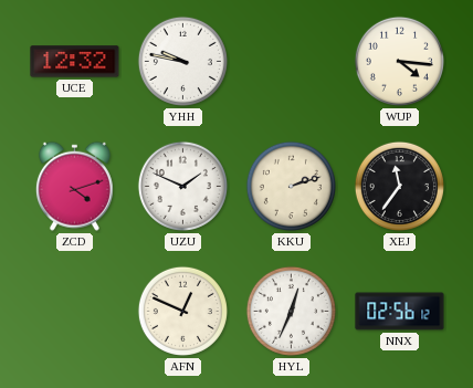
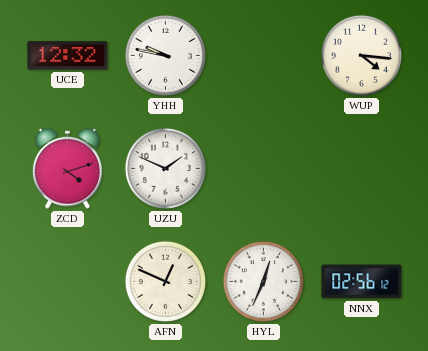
KKU: 2:12 -> none (291, 186)
XEJ: 11:36 -> none (399, 186)
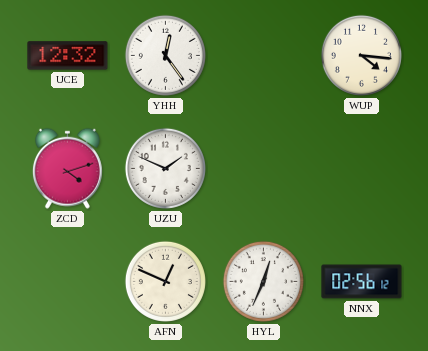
YHH: 9:47 -> 12:24 (165, 55)
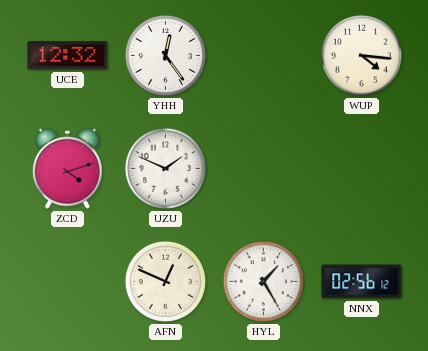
HYL: 12:34 -> 1:25 (263, 281)
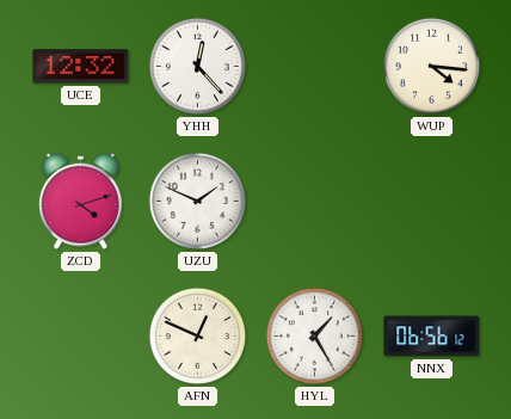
YHH: 12:24 -> 12:23 (197, 66)
NNX: 02:56 -> 06:56 (432, 337)
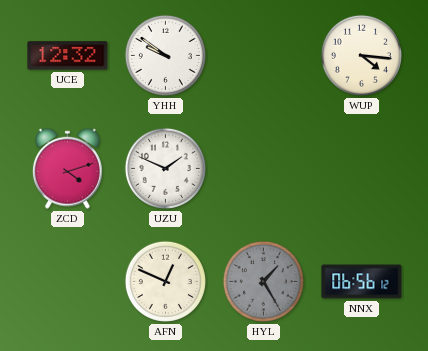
YHH: 12:23 -> 9:51 (165, 55)
HYL dial: white -> grey (263, 281)
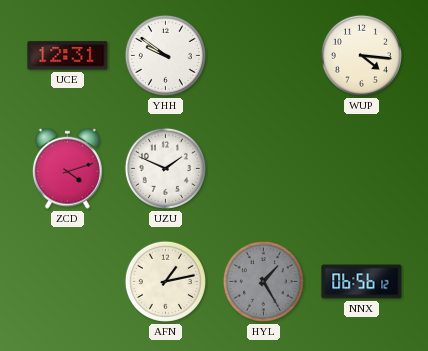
UCE: 12:32 -> 12:31 (68, 56)
AFN: 12:49 -> 1:13 (165, 281)
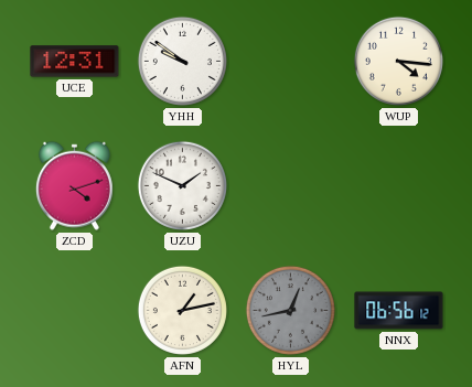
HYL: 1:25 -> 12:43 (290, 310)
